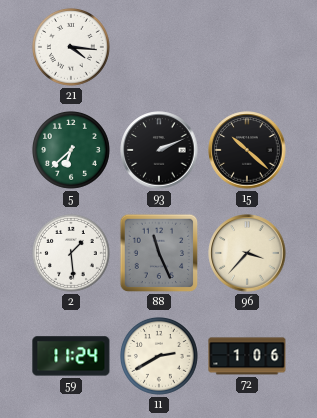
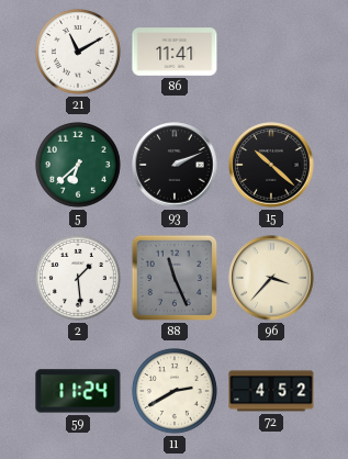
21: 4:16 -> 11:10 (78, 52)
86: none -> 11:41 (175, 52)
72: 1:06 -> 4:52 (271, 391)
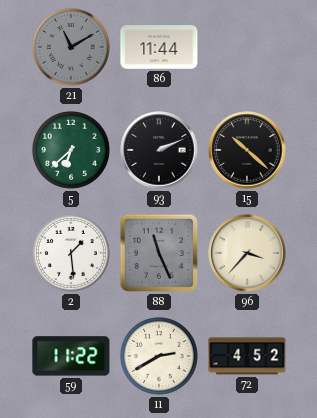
21 dial: white -> grey (71, 47)
86: 11:41 -> 11:44 (159, 47)
59: 11:24 -> 11:22 (71, 356)
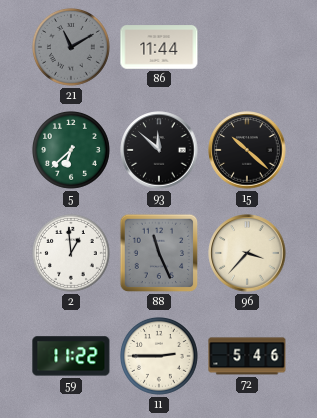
93: 2:11 -> 11:52 (159, 150)
2: 1:29 -> 12:59 (71, 253)
11: 2:40 -> 2:45 (159, 356)
72: 4:52 -> 5:46 (247, 356)
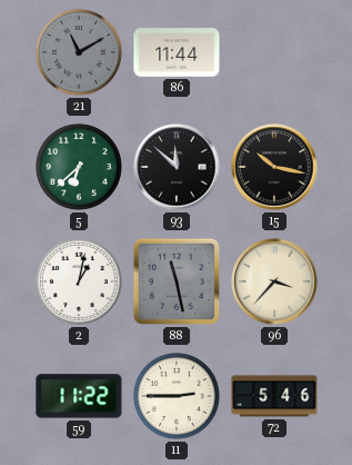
15: 10:22 -> 10:17 (274, 167)
2: 12:59 -> 1:02 (79, 281)
88: 11:26 -> 11:28 (177, 281)
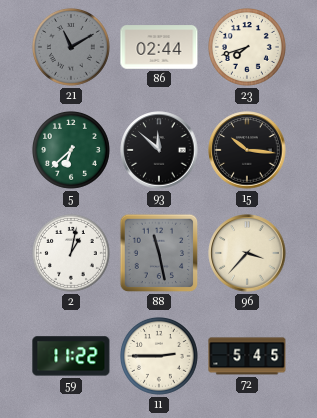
86: 11:44 -> 02:44 (159, 47)
23: none -> 7:42 (247, 47)
15: 10:17 -> 10:16 (247, 150)
72: 5:46 -> 5:45 (247, 356)
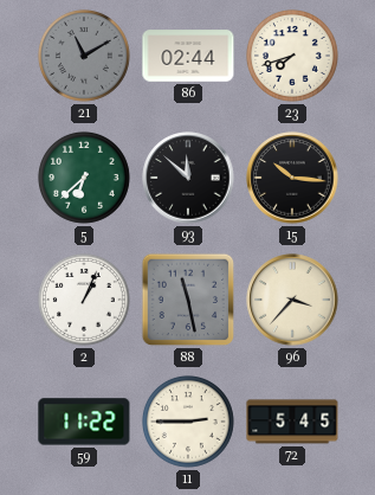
2: 1:02 -> 1:04 (84, 300)
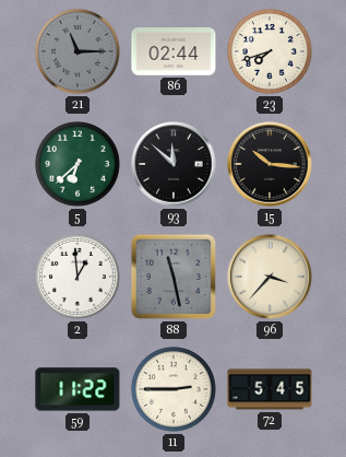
21: 11:10 -> 11:15 (77, 51)
2: 1:04 -> 12:59 (77, 277)
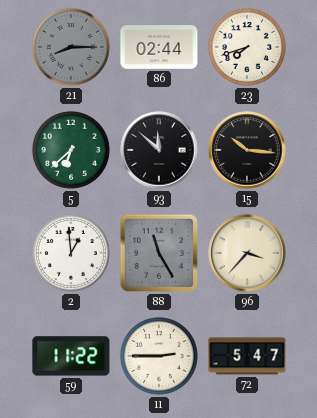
21: 11:15 -> 8:15 (71, 47)
88: 11:28 -> 11:25 (159, 253)
72: 5:45 -> 5:47 (247, 356)
